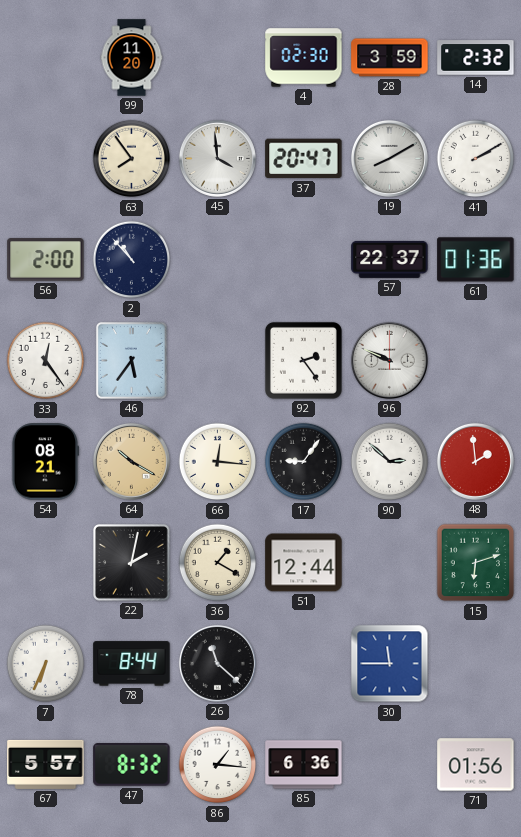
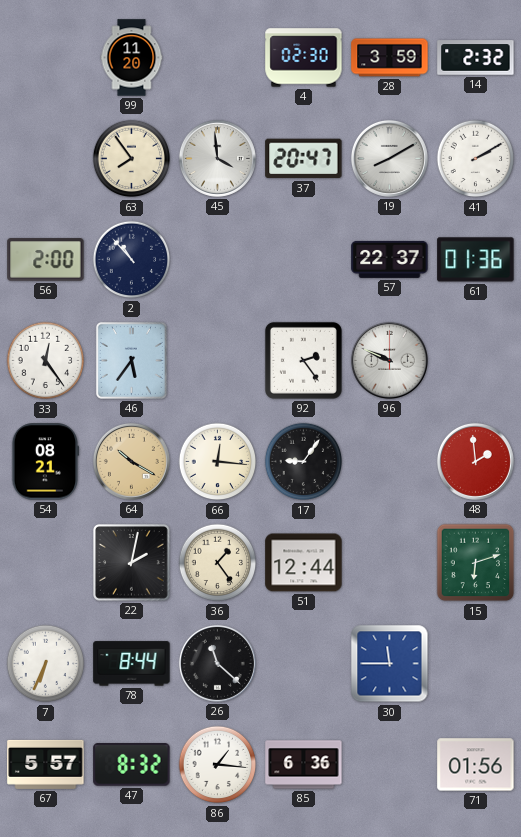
90: 2:52 -> none (390, 462)
36: 1:20 -> 1:24 (218, 563)
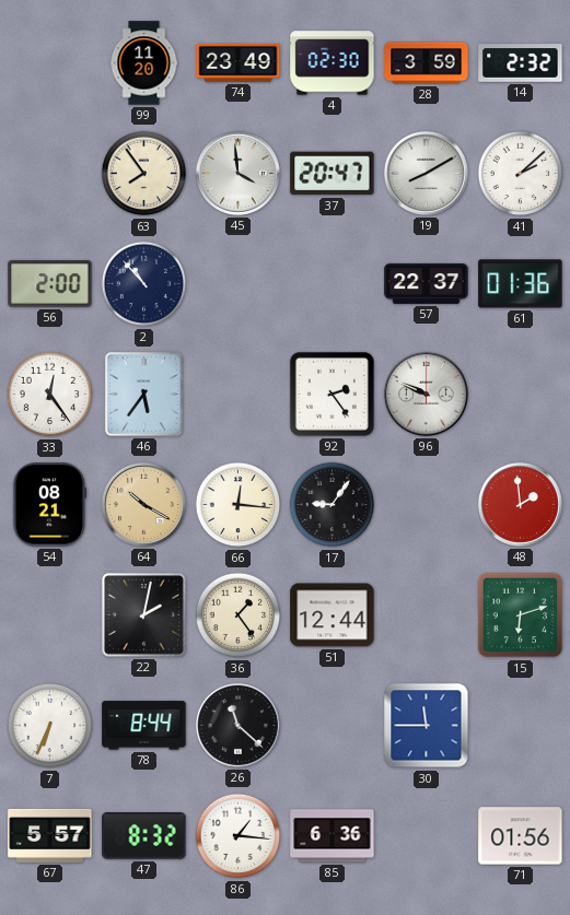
74: none -> 23:49 (239, 63)
41: 2:10 -> 2:08 (521, 174)
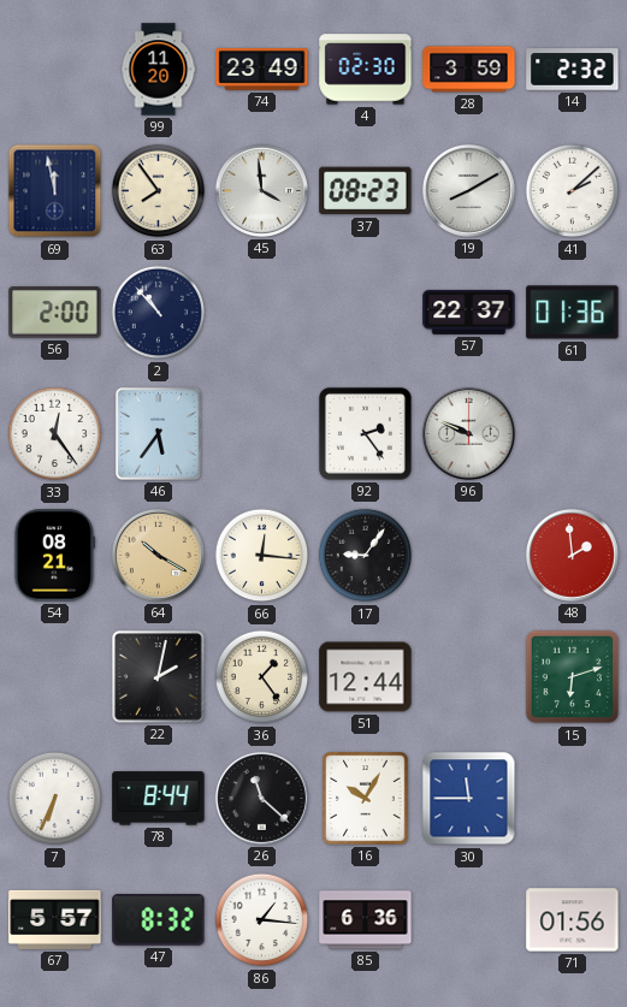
69: none -> 11:58 (55, 191)
37: 20:47 -> 08:23 (366, 191)
16: none -> 10:05 (366, 799)
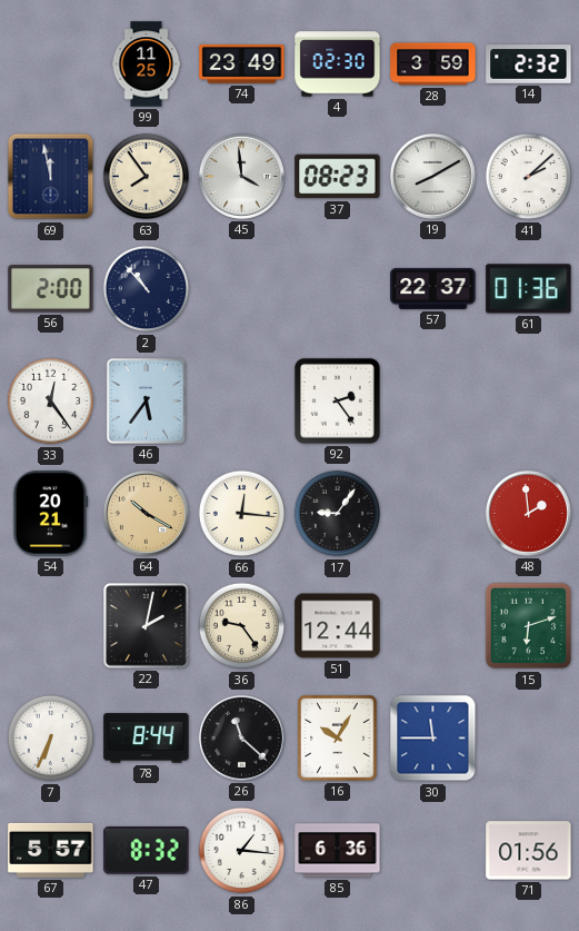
99: 11:20 -> 11:25 (147, 65)
96: 9:49 -> none (468, 433)
54: 08:21 -> 20:21 (50, 514)
36: 1:24 -> 9:24 (242, 626)
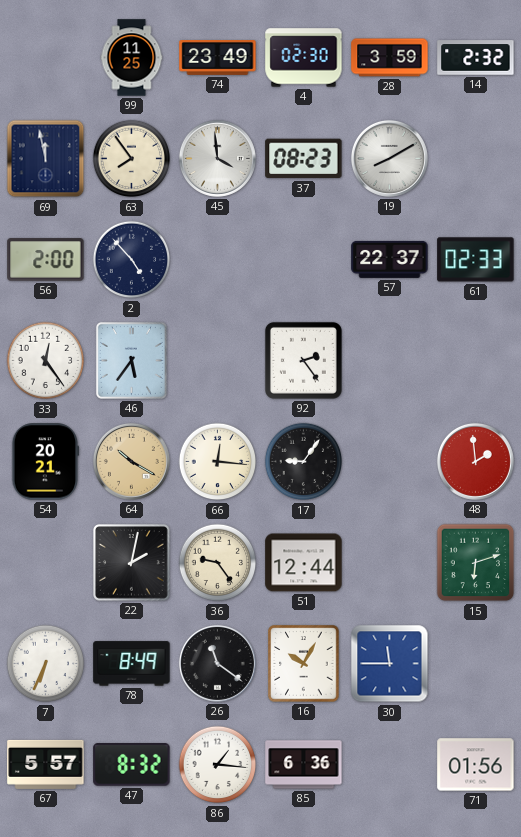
41: 2:08 -> none (529, 177)
2: 10:53 -> 4:53 (132, 260)
61: 01:36 -> 02:33 (476, 260)
78: 8:44 -> 8:49 (132, 664)
26: 11:22 -> 11:21 (217, 663)
